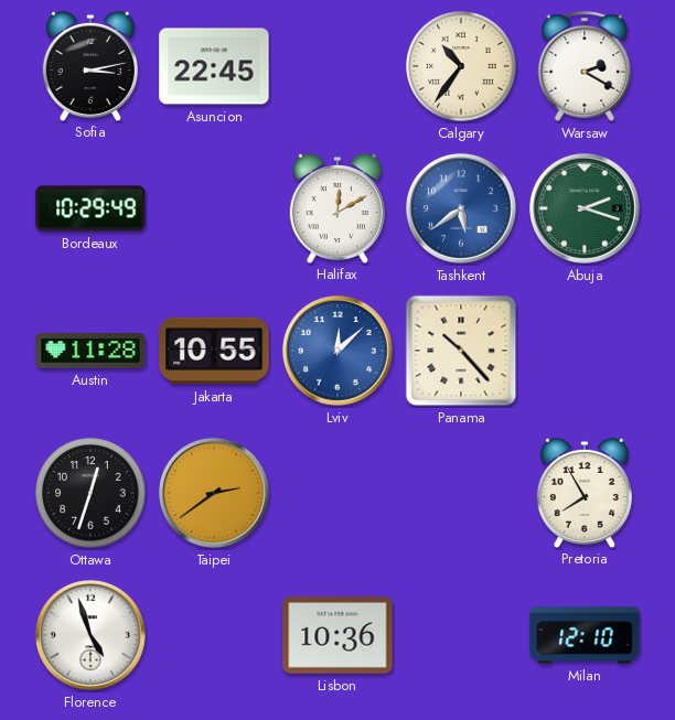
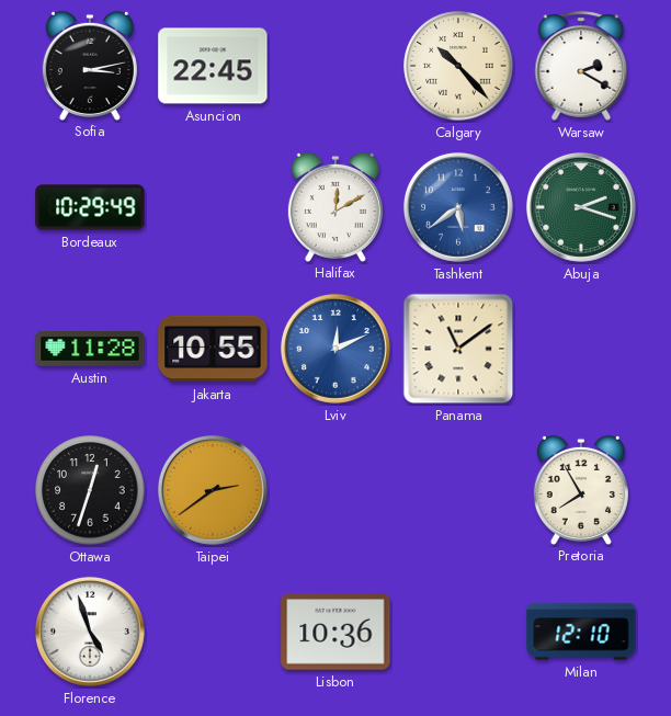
Calgary: 10:36 -> 10:23 (458, 66)
Lviv: 12:08 -> 12:11 (336, 349)
Panama: 10:23 -> 11:09 (458, 349)
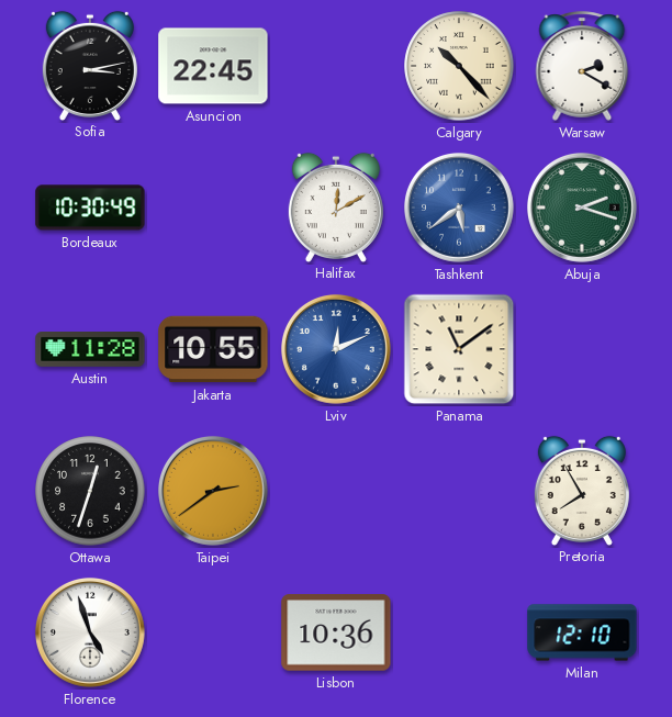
Bordeaux: 10:29 -> 10:30 (90, 208)
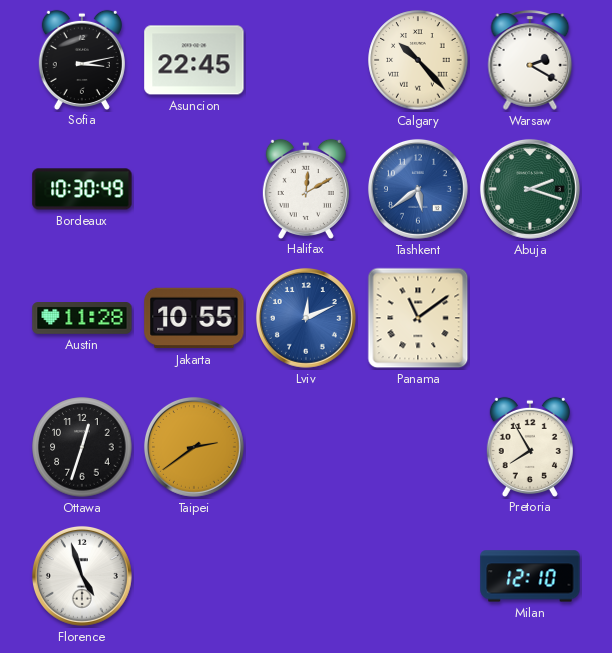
Lisbon: 10:36 -> none (336, 632)
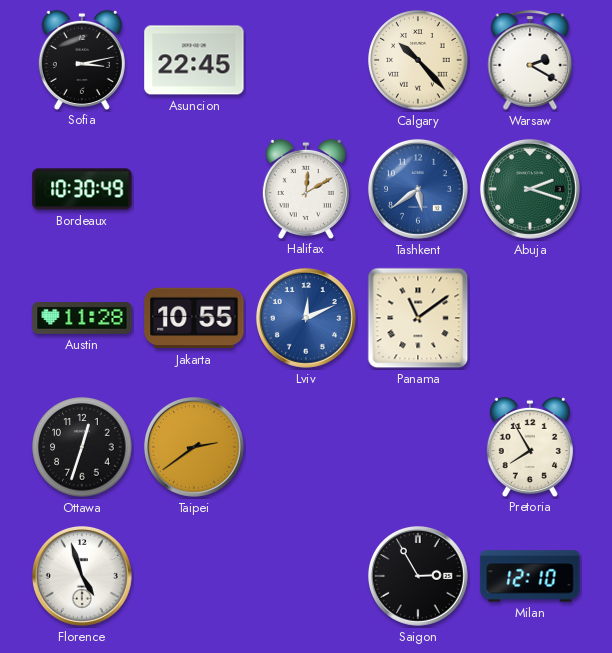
Saigon: none -> 2:55 (418, 576)
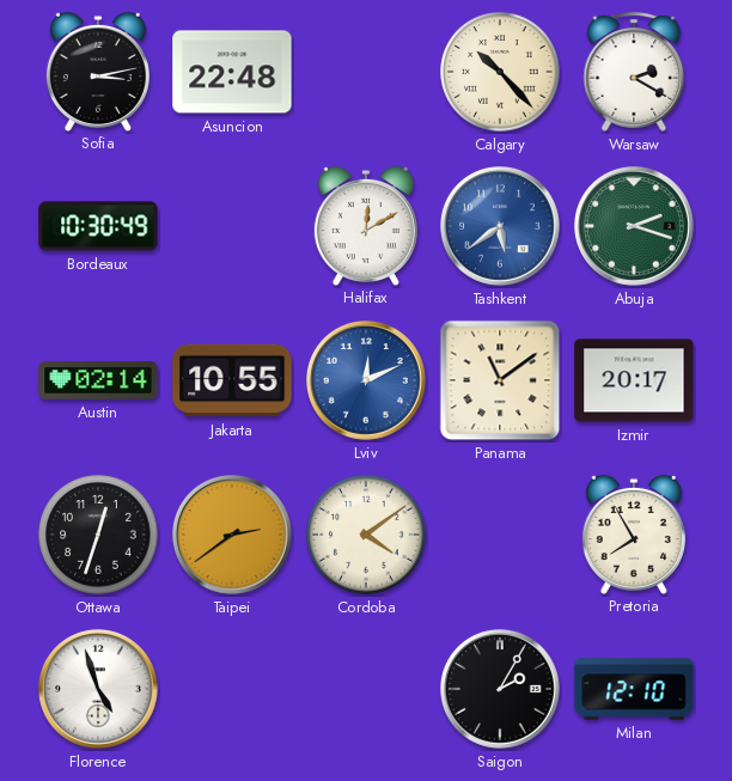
Asuncion: 22:45 -> 22:48 (232, 72)
Austin: 11:28 -> 02:14 (98, 382)
Izmir: none -> 20:17 (634, 380)
Cordoba: none -> 4:09 (366, 535)
Saigon: 2:55 -> 2:05 (500, 689)
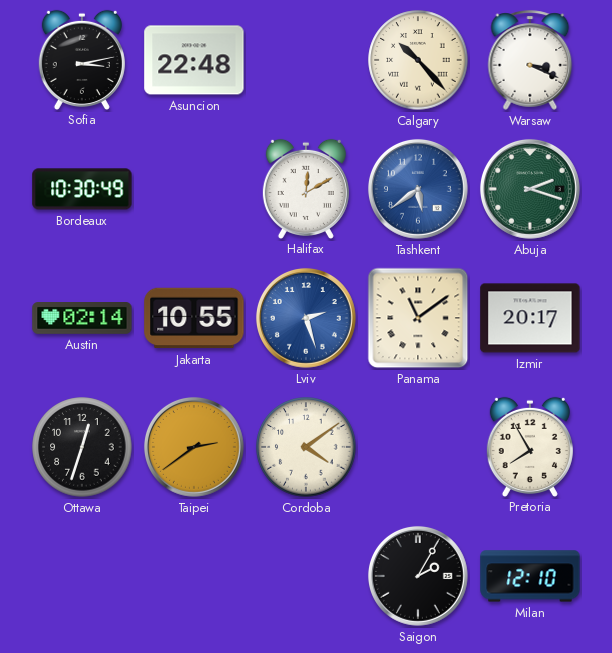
Warsaw: 2:20 -> 3:19 (530, 60)
Lviv: 12:11 -> 2:27 (306, 318)
Florence: 4:57 -> none (98, 689)
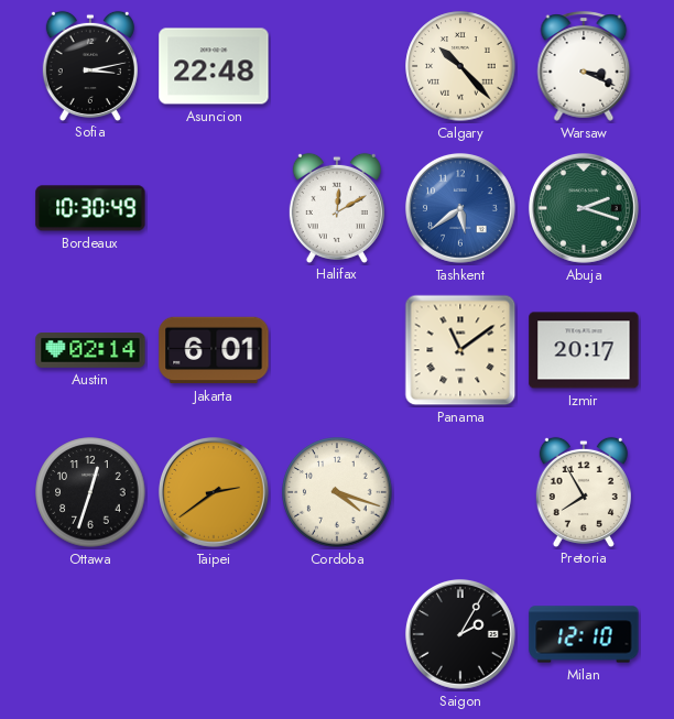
Jakarta: 10:55 -> 6:01 (214, 350)
Lviv: 2:27 -> none (306, 318)
Cordoba: 4:09 -> 4:18 (337, 492)
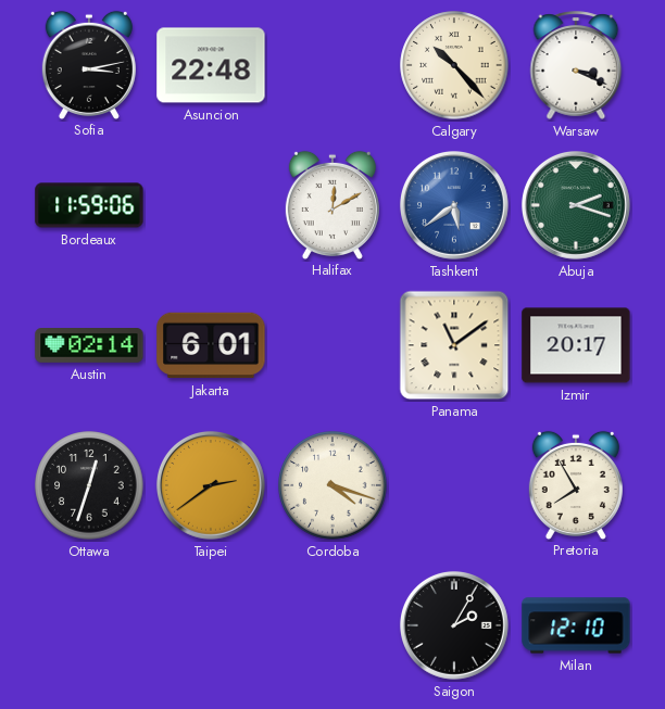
Bordeaux: 10:30 -> 11:59 (89, 205)
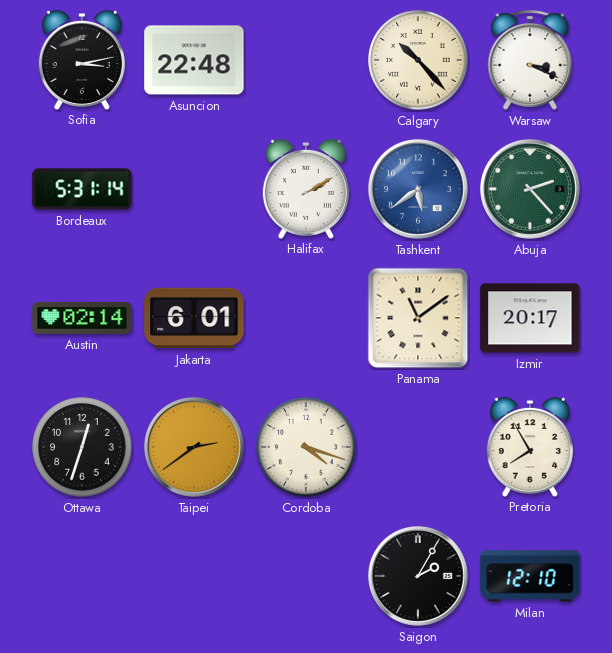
Bordeaux: 11:59 -> 5:31 (82, 189)
Halifax: 12:10 -> 2:10 (306, 188)
Abuja: 2:18 -> 2:23 (530, 189)
